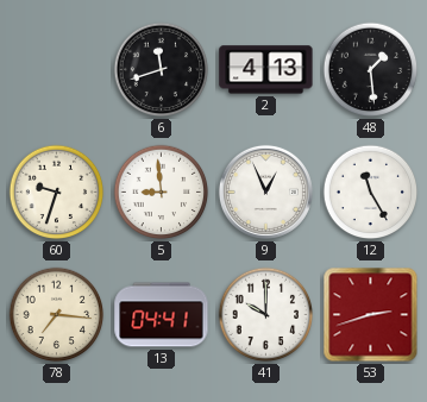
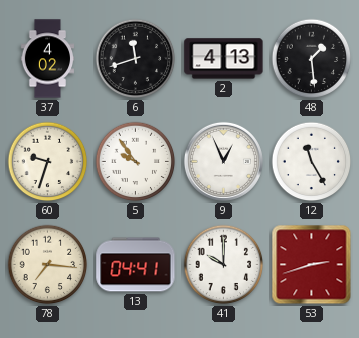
37: none -> 4:02 (47, 59)
5: 8:59 -> 9:54 (136, 162)
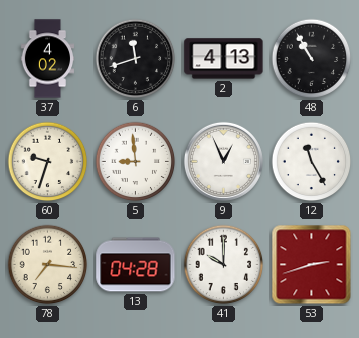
48: 1:29 -> 10:55 (312, 59)
5: 9:54 -> 8:59 (136, 162)
13: 04:41 -> 04:28 (136, 265)
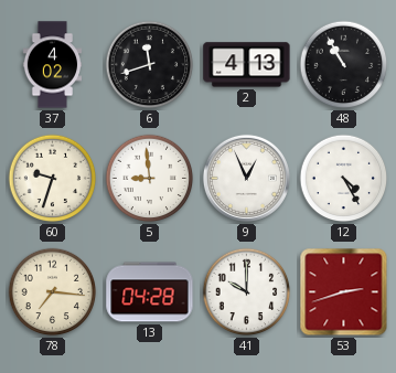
12: 11:25 -> 4:25 (344, 179)
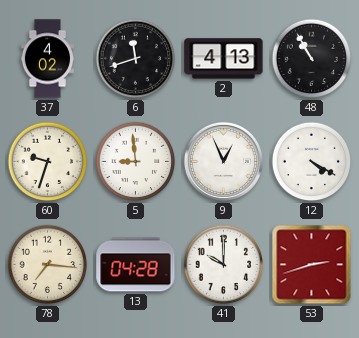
12: 4:25 -> 4:20 (312, 162)
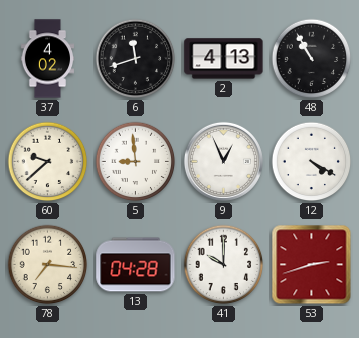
60: 9:33 -> 9:38 (48, 162)
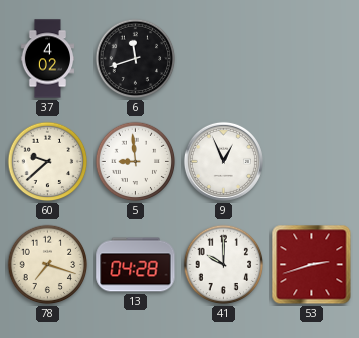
2: 4:13 -> none (224, 59)
48: 10:55 -> none (312, 59)
12: 4:20 -> none (312, 162)
78: 7:16 -> 7:18 (48, 265)
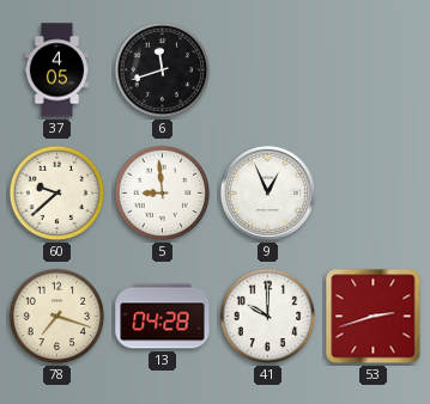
37: 4:02 -> 4:05 (56, 71)
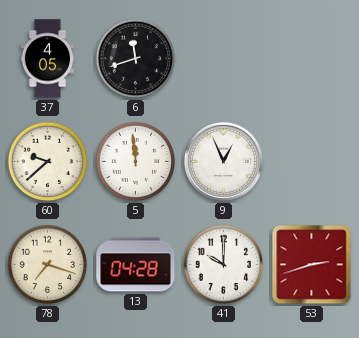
5: 8:59 -> 11:59 (136, 162)
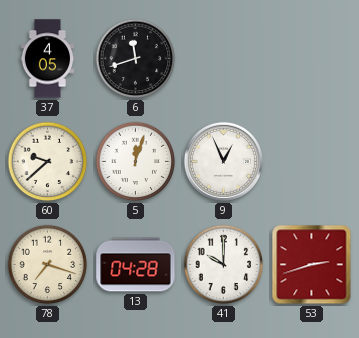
5: 11:59 -> 12:03 (136, 162)
